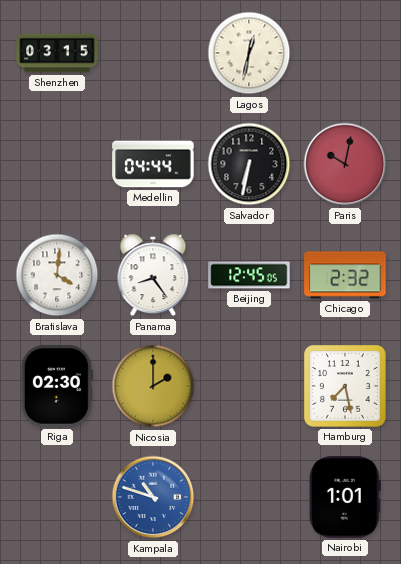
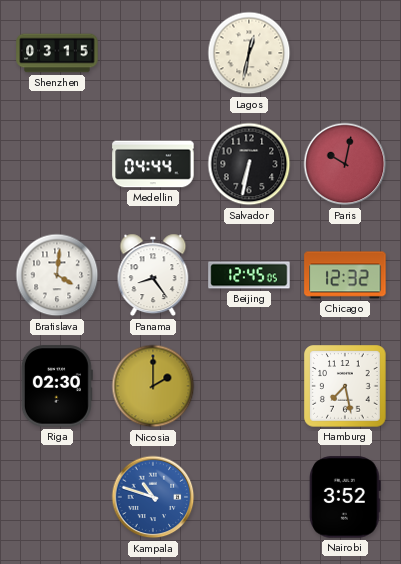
Chicago: 2:32 -> 12:32 (345, 275)
Nairobi: 1:01 -> 3:52 (345, 497)
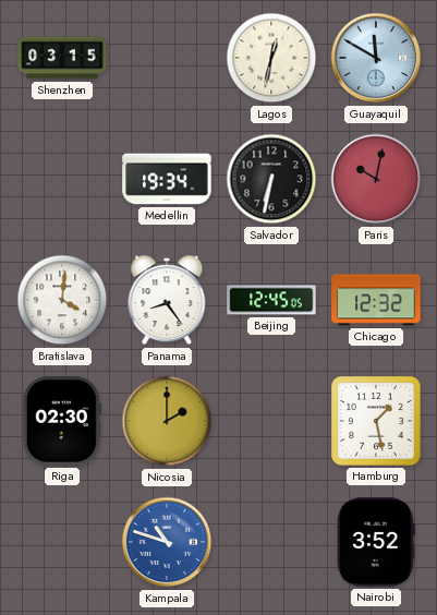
Guayaquil: none -> 11:50 (376, 58)
Medellin: 04:44 -> 19:34 (167, 179)
Hamburg: 7:28 -> 1:28 (376, 421)
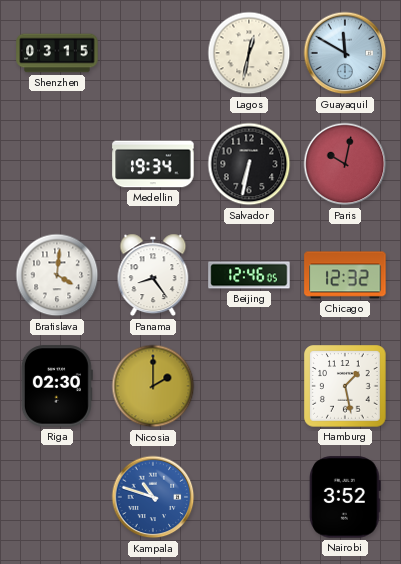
Beijing: 12:45 -> 12:46 (249, 275)
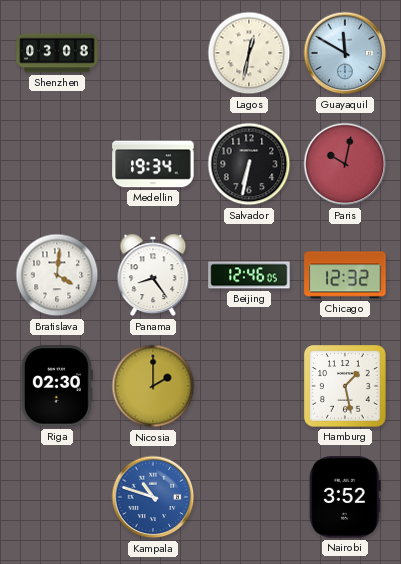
Shenzhen: 03:15 -> 03:08 (57, 53)
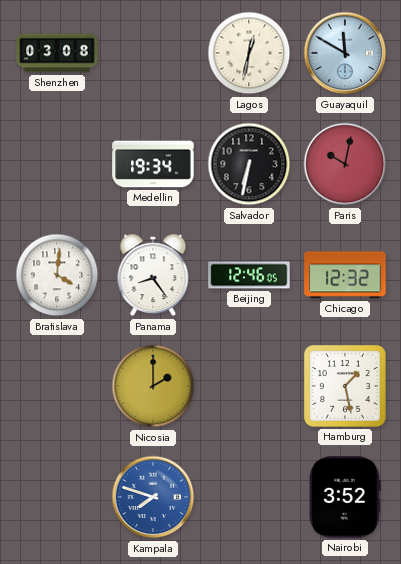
Riga: 02:30 -> none (57, 386)
Kampala: 10:48 -> 7:48 (153, 497)
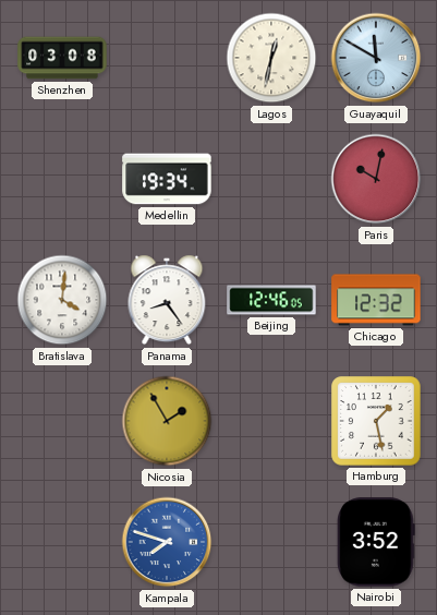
Salvador: 6:32 -> none (249, 164)
Nicosia: 2:00 -> 1:55 (167, 421)
